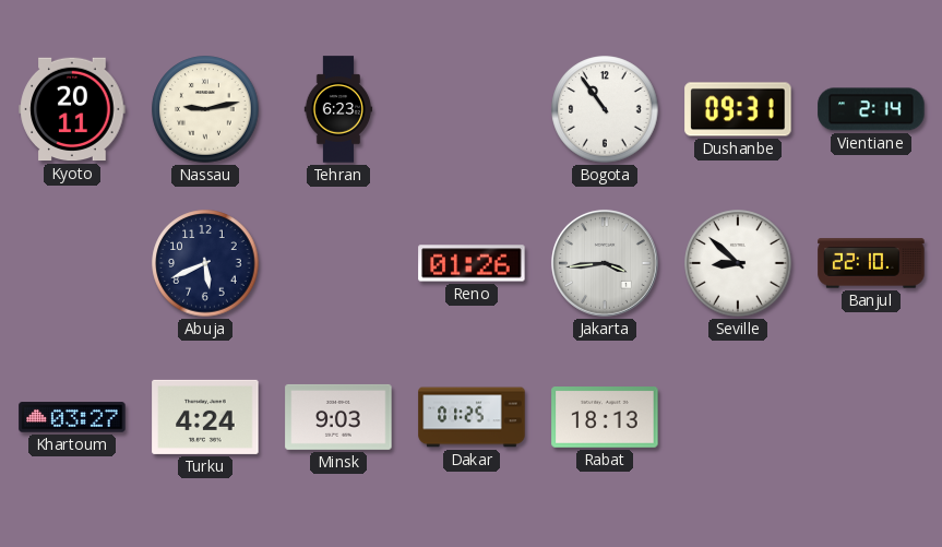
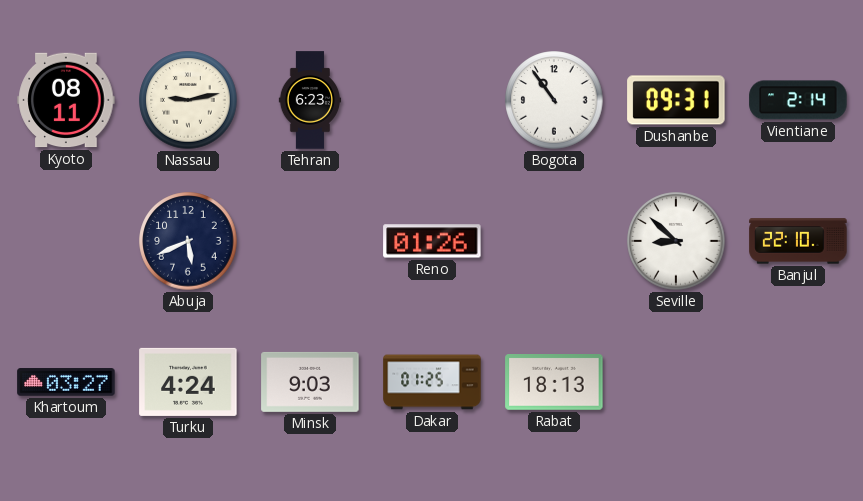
Kyoto: 20:11 -> 08:11 (66, 100)
Jakarta: 3:44 -> none (605, 263)
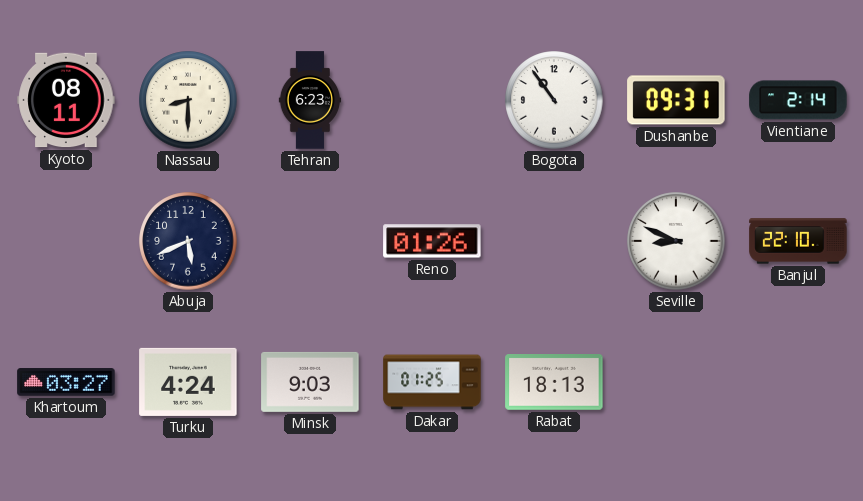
Nassau: 9:13 -> 8:30 (188, 100)
Seville: 8:52 -> 8:49 (676, 241)
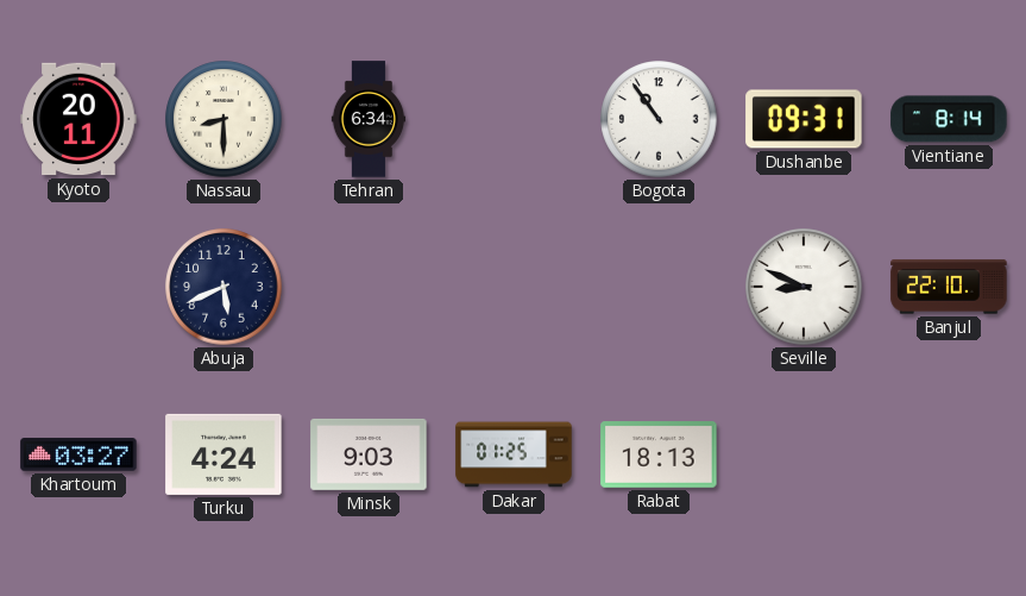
Kyoto: 08:11 -> 20:11 (78, 119)
Tehran: 6:23 -> 6:34 (369, 119)
Vientiane: 2:14 -> 8:14 (949, 119)
Reno: 01:26 -> none (432, 241)
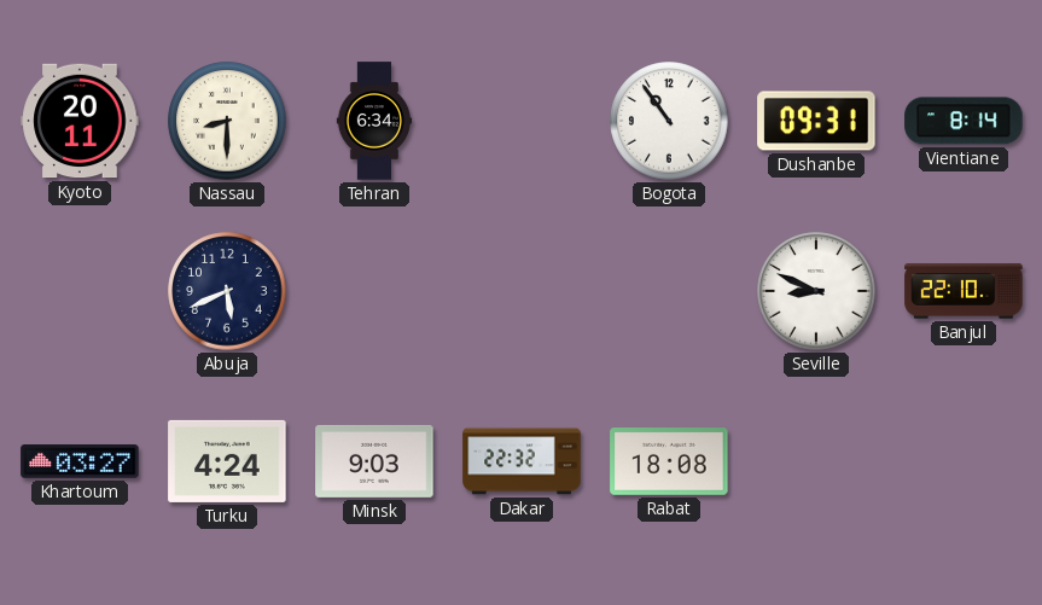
Dakar: 01:25 -> 22:32 (522, 461)
Rabat: 18:13 -> 18:08 (669, 463)
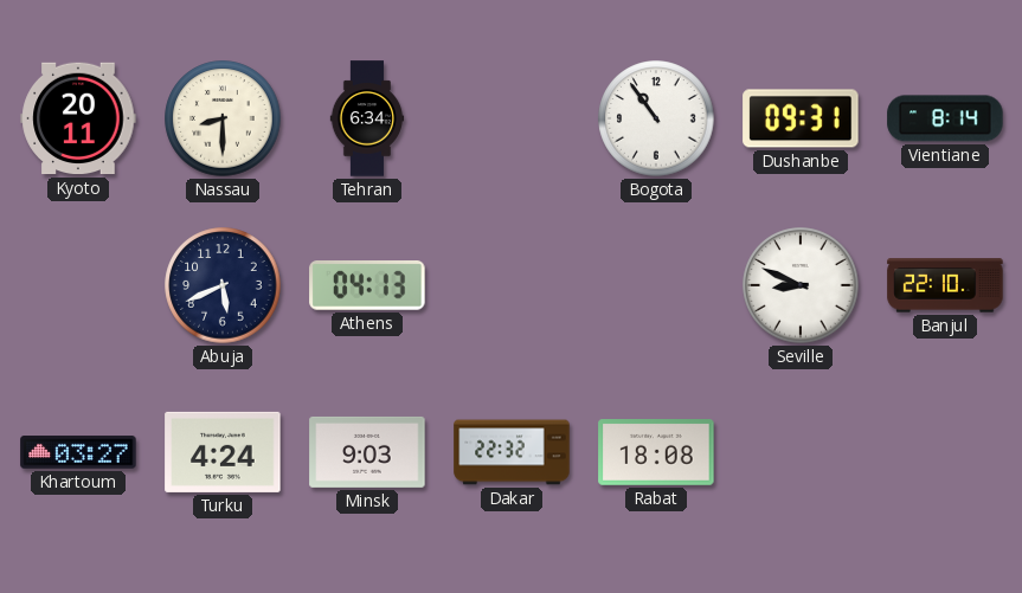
Athens: none -> 04:13 (367, 286)
